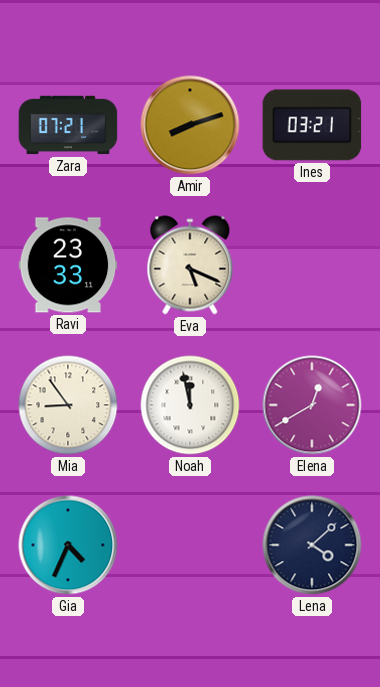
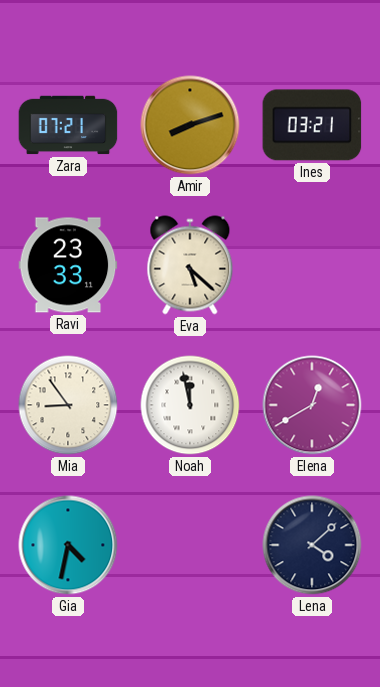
Eva: 5:19 -> 5:22 (190, 265)
Gia: 4:34 -> 4:32 (68, 545)
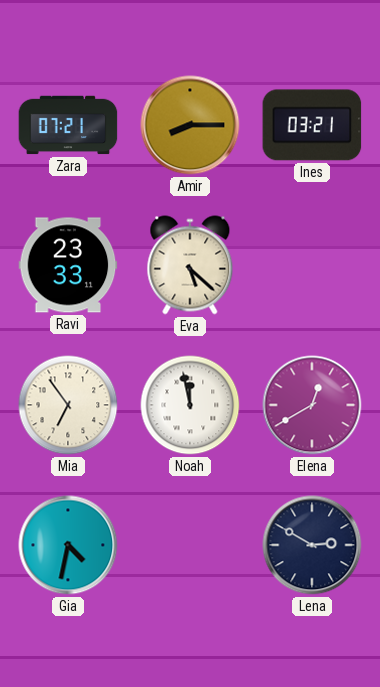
Amir: 8:12 -> 8:15 (190, 125)
Mia: 8:54 -> 6:54 (68, 405)
Lena: 4:08 -> 2:50 (312, 545)
